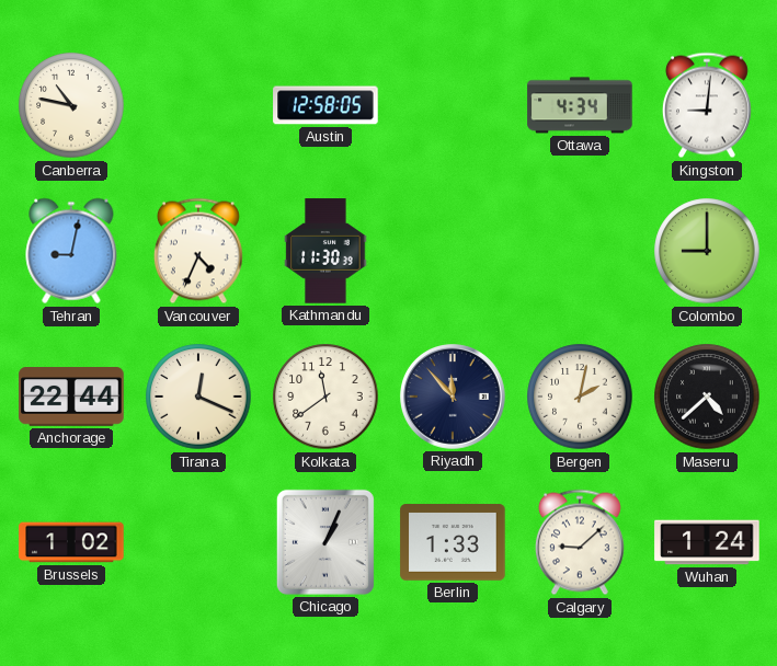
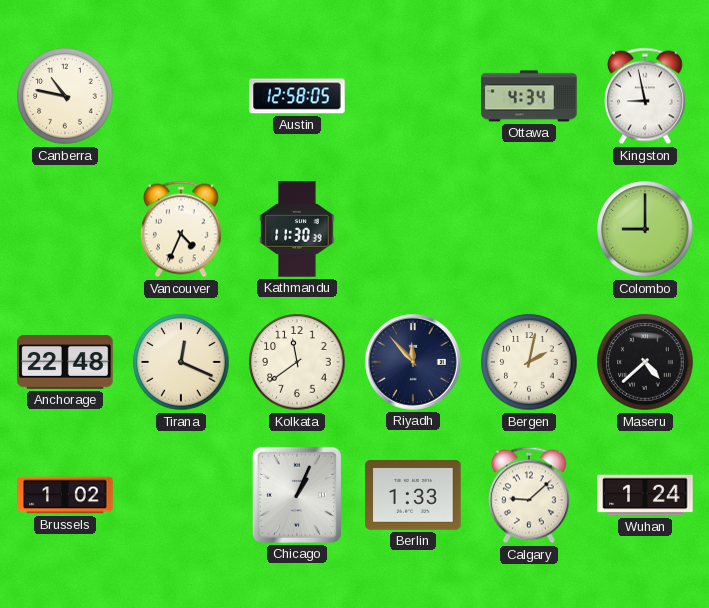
Kingston: 9:01 -> 8:58 (645, 96)
Tehran: 9:02 -> none (71, 251)
Anchorage: 22:44 -> 22:48 (65, 362)
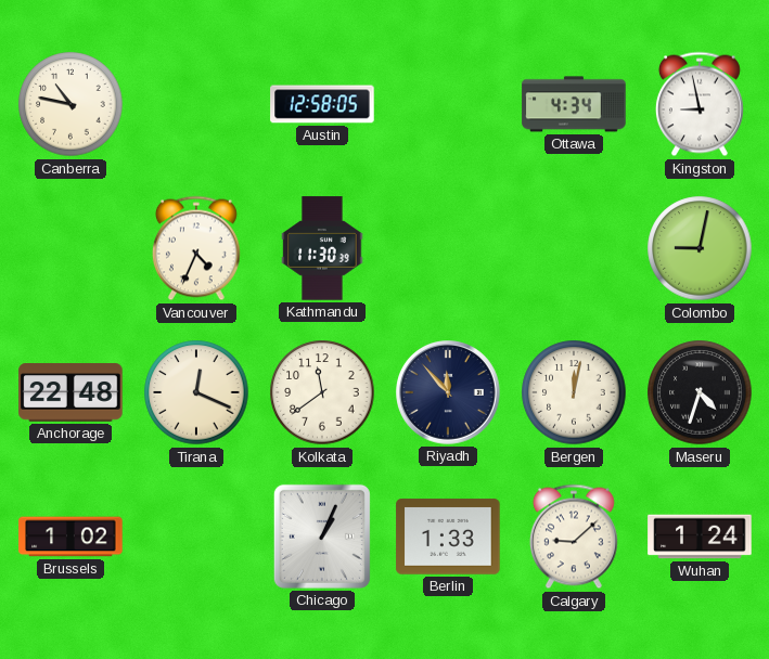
Colombo: 9:00 -> 9:02 (700, 248)
Bergen: 2:02 -> 12:02 (574, 392)
Maseru: 4:38 -> 4:33 (700, 392)
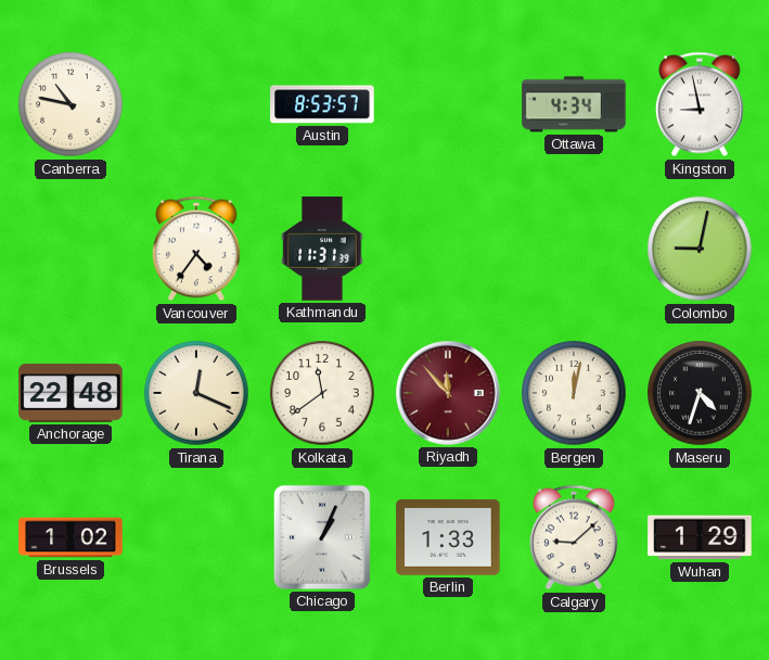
Austin: 12:58 -> 8:53 (322, 104)
Vancouver: 4:34 -> 4:36 (196, 249)
Kathmandu: 11:30 -> 11:31 (322, 249)
Riyadh dial: navy -> burgundy (448, 393)
Wuhan: 1:24 -> 1:29 (700, 537)
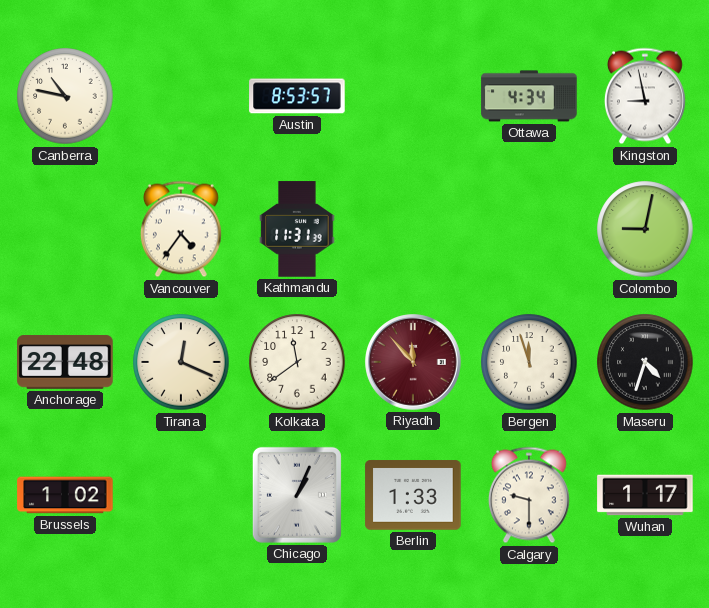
Bergen: 12:02 -> 11:57 (529, 362)
Calgary: 9:08 -> 9:30 (529, 495)
Wuhan: 1:29 -> 1:17 (645, 495)
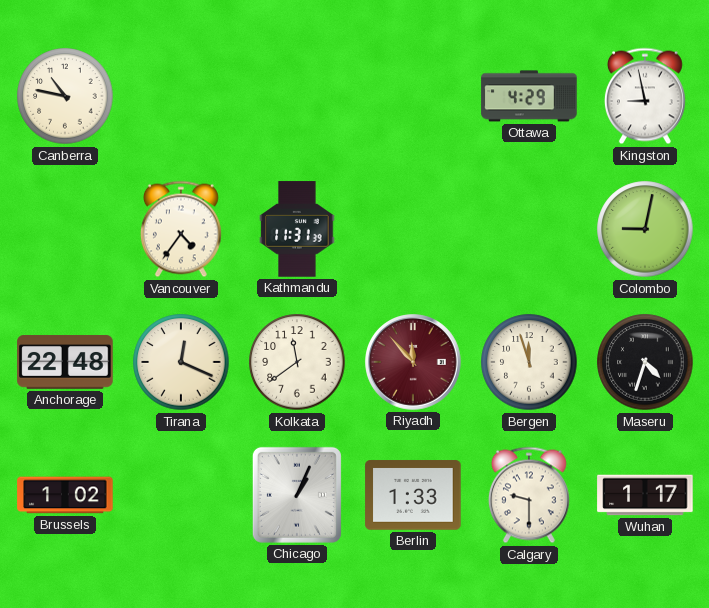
Austin: 8:53 -> none (297, 96)
Ottawa: 4:34 -> 4:29 (529, 96)
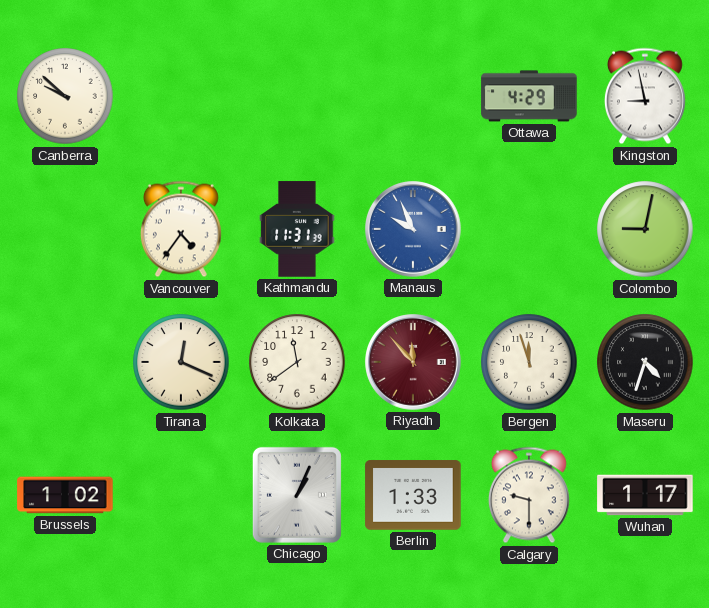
Canberra: 10:47 -> 9:52 (65, 96)
Manaus: none -> 9:56 (413, 229)
Anchorage: 22:48 -> none (65, 362)
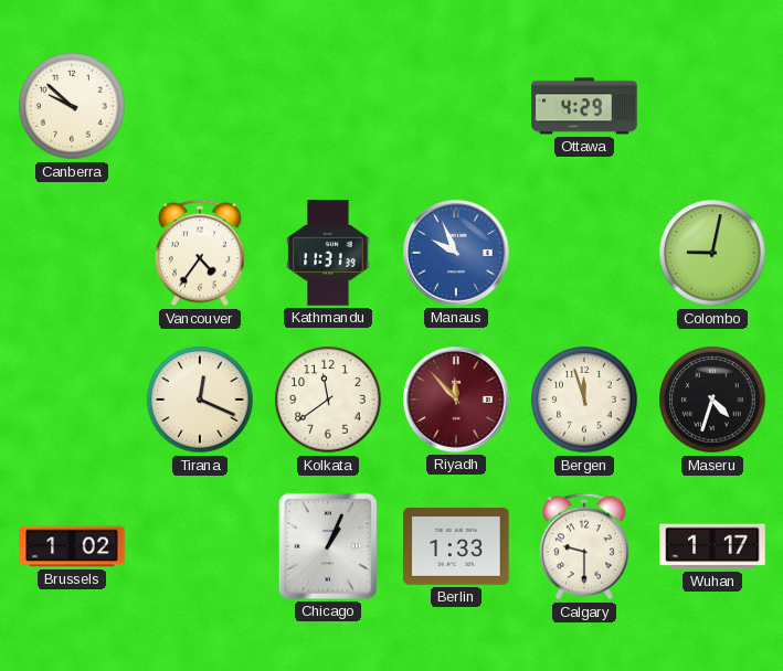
Kingston: 8:58 -> none (645, 96)
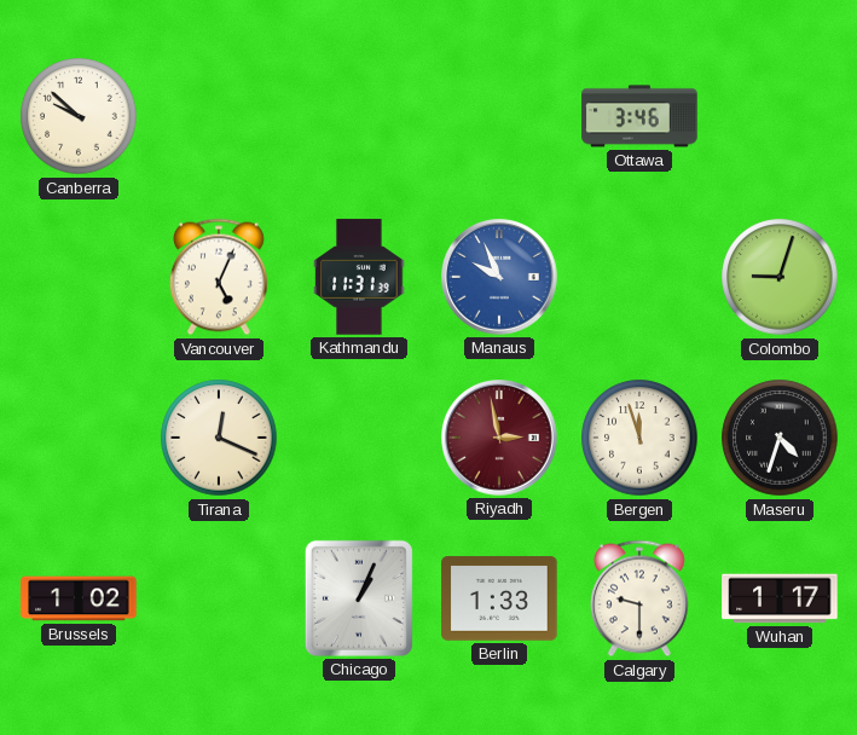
Ottawa: 4:29 -> 3:46 (639, 116)
Vancouver: 4:36 -> 5:04 (219, 277)
Colombo: 9:02 -> 9:03 (780, 277)
Kolkata: 11:39 -> none (328, 400)
Riyadh: 11:53 -> 2:58 (499, 438)
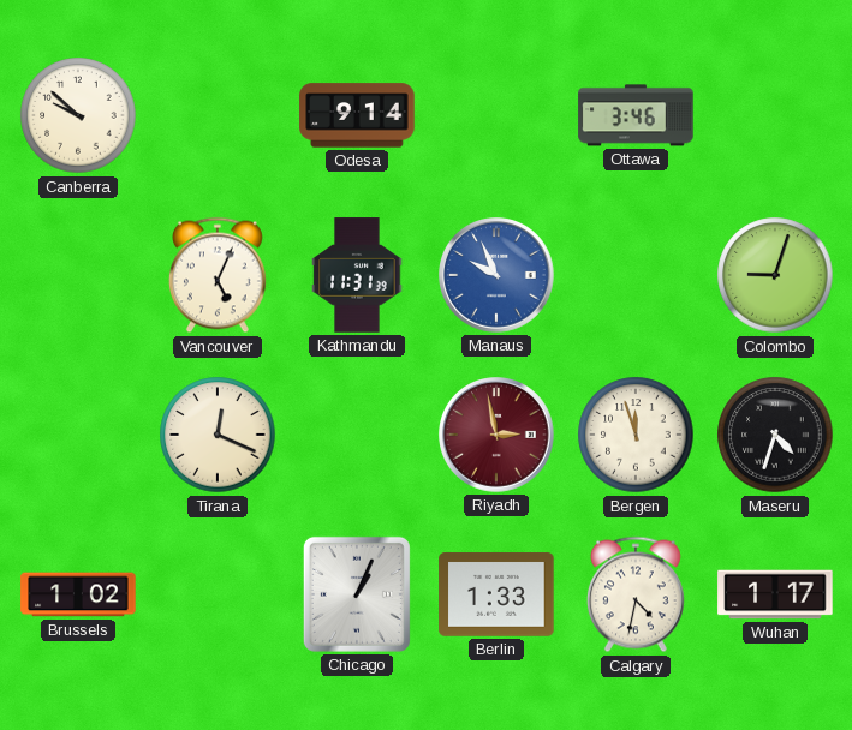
Odesa: none -> 9:14 (357, 115)
Calgary: 9:30 -> 4:32 (636, 594)
